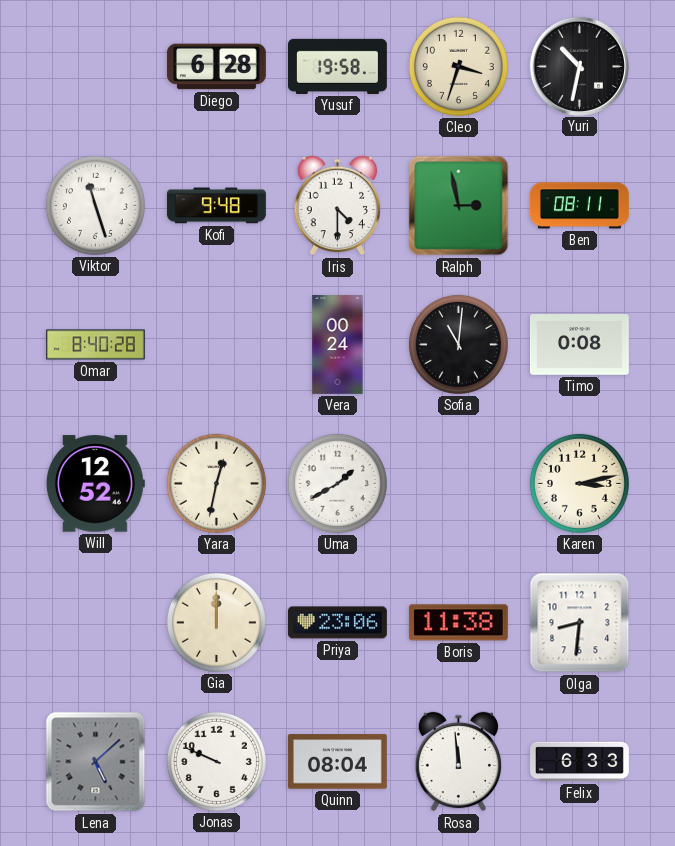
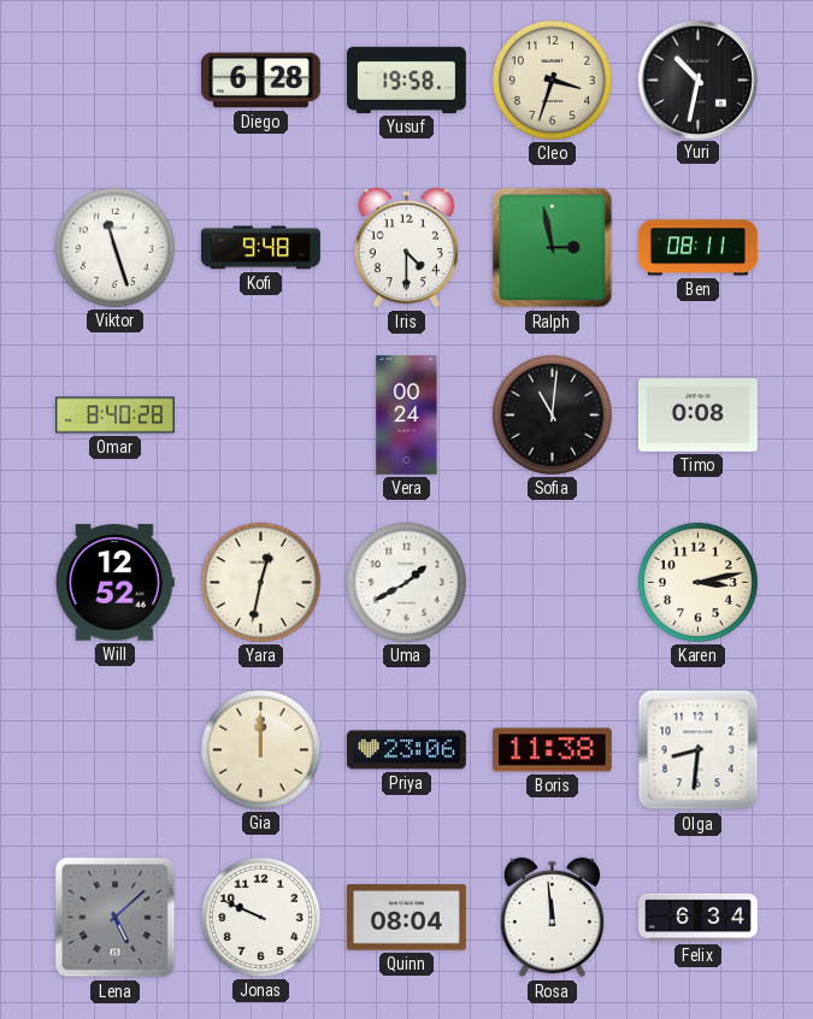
Felix: 6:33 -> 6:34 (699, 918)
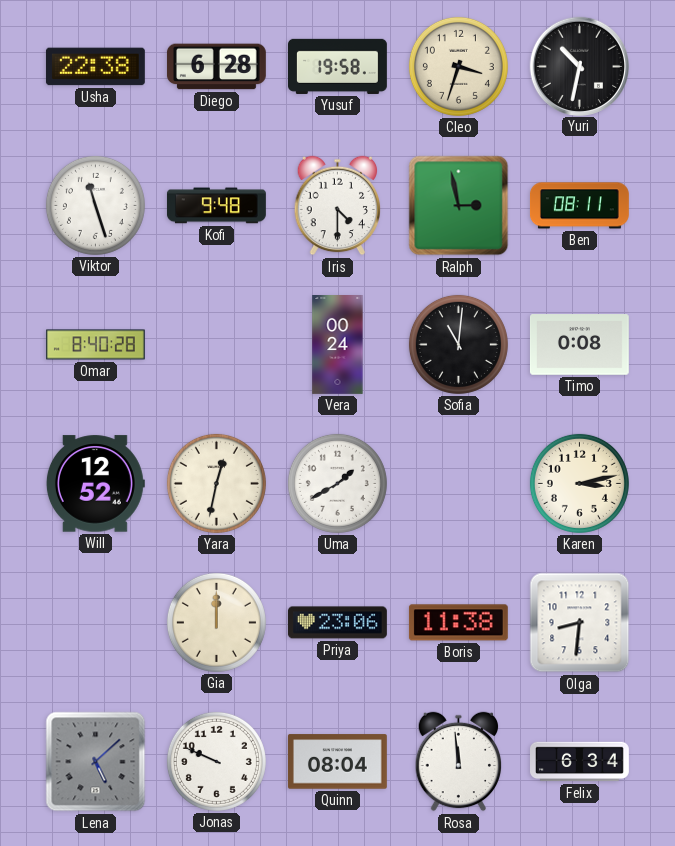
Usha: none -> 22:38 (95, 67)
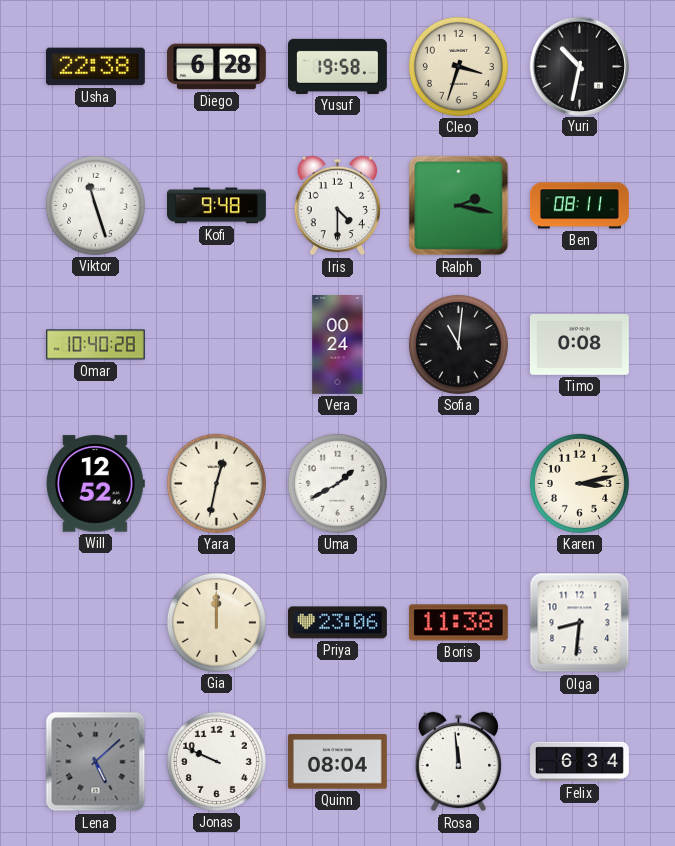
Ralph: 2:58 -> 2:17 (459, 206)
Omar: 8:40 -> 10:40 (96, 345)
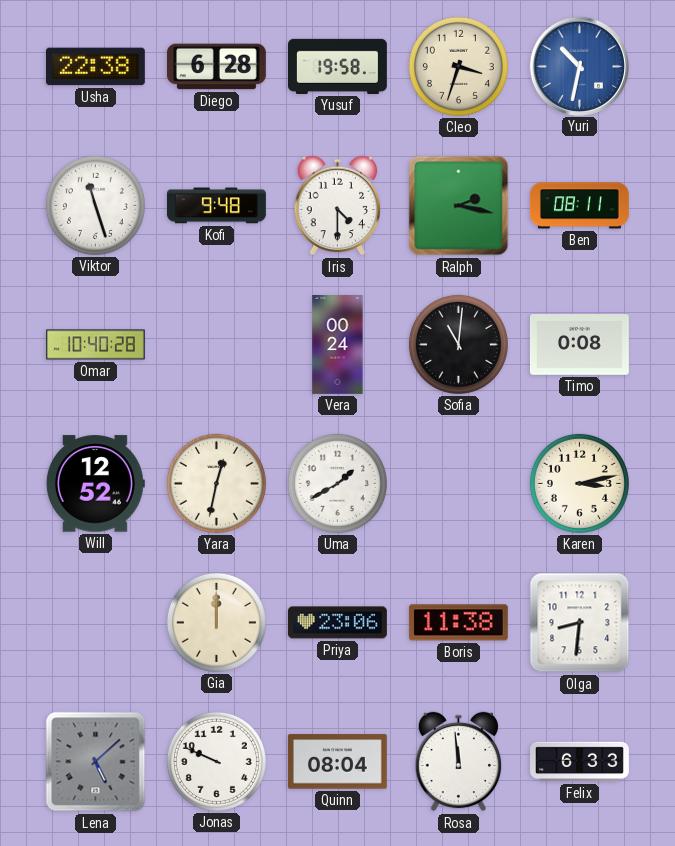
Yuri dial: black -> blue (579, 66)
Felix: 6:34 -> 6:33 (580, 762)
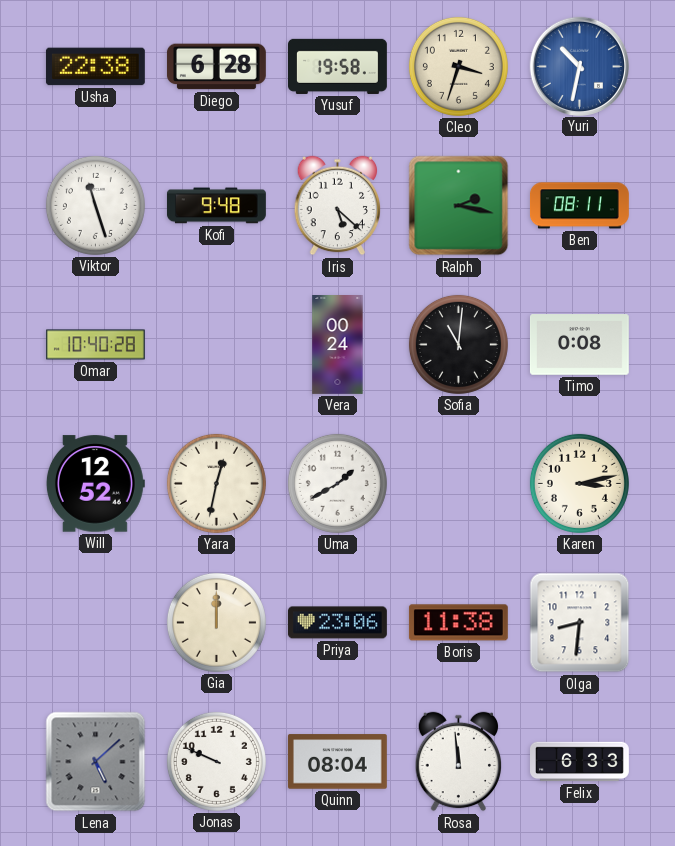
Iris: 4:30 -> 5:22 (338, 206)
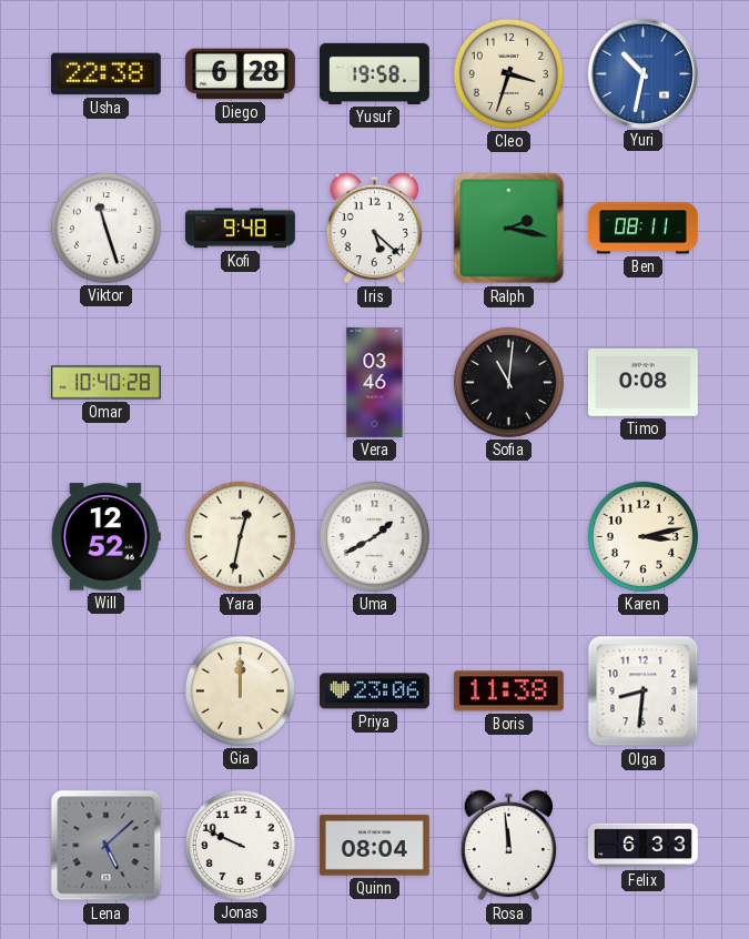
Vera: 00:24 -> 03:46 (375, 383)
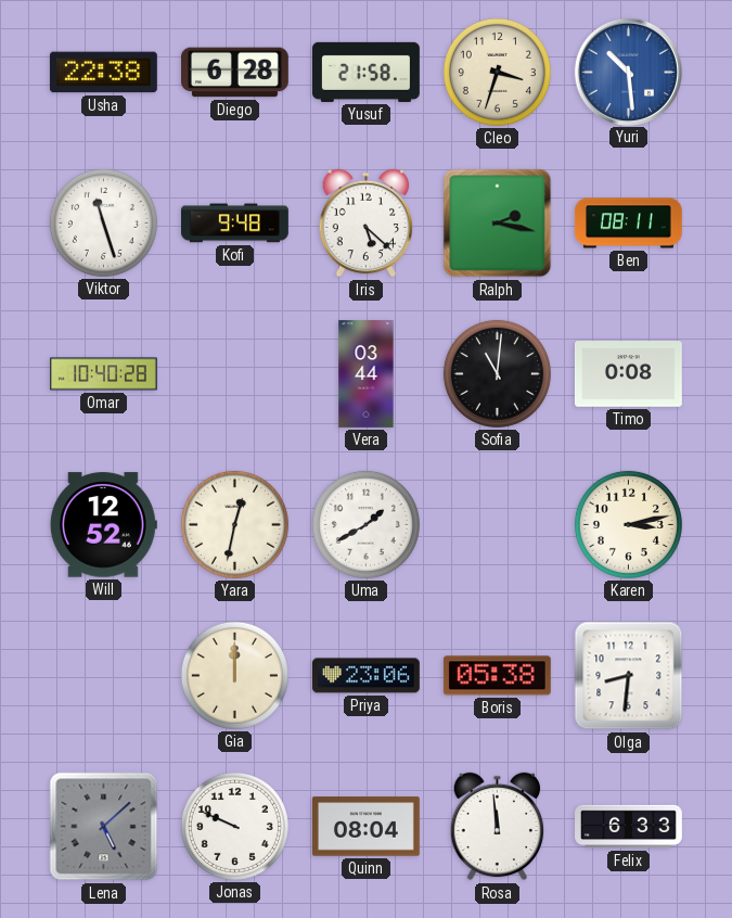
Yusuf: 19:58 -> 21:58 (367, 72)
Yuri: 10:32 -> 10:29 (628, 72)
Vera: 03:46 -> 03:44 (367, 374)
Boris: 11:38 -> 05:38 (497, 676)
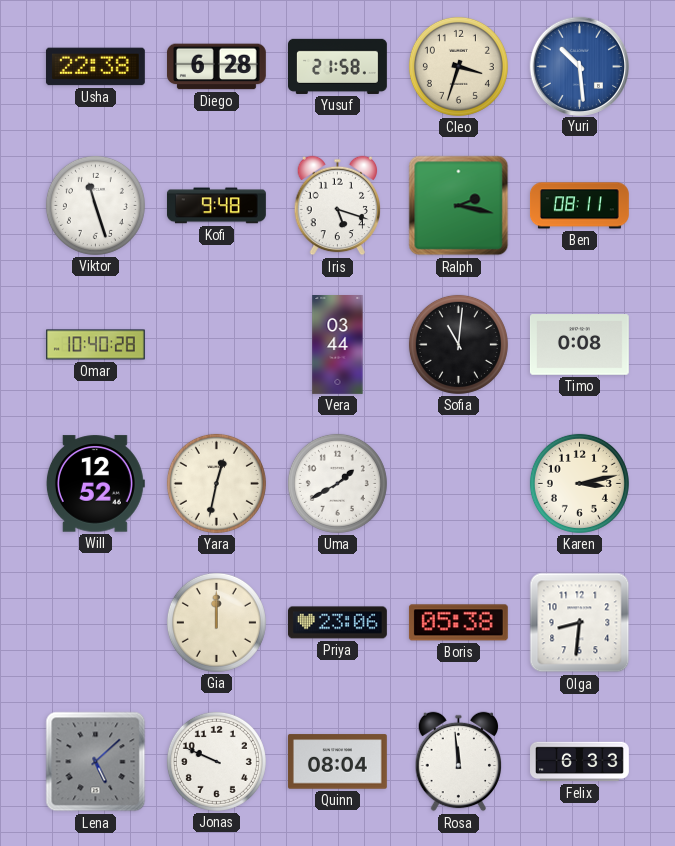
Iris: 5:22 -> 5:18 (338, 206)
